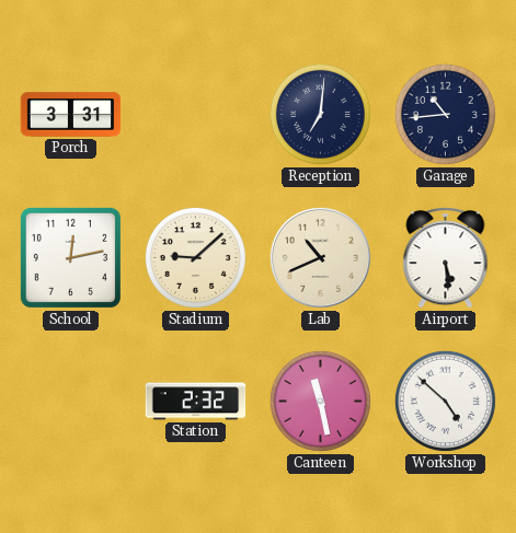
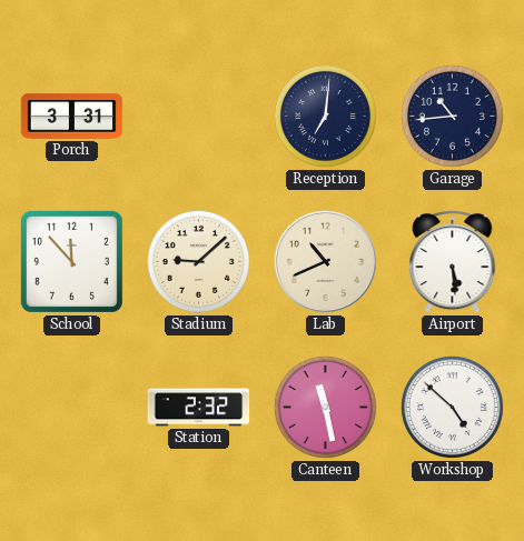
School: 12:13 -> 11:53 (71, 261)
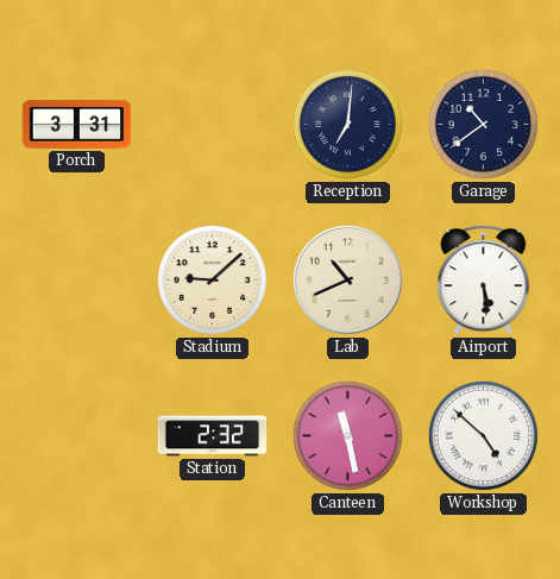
Garage: 10:44 -> 10:39 (483, 124)
School: 11:53 -> none (71, 261)
